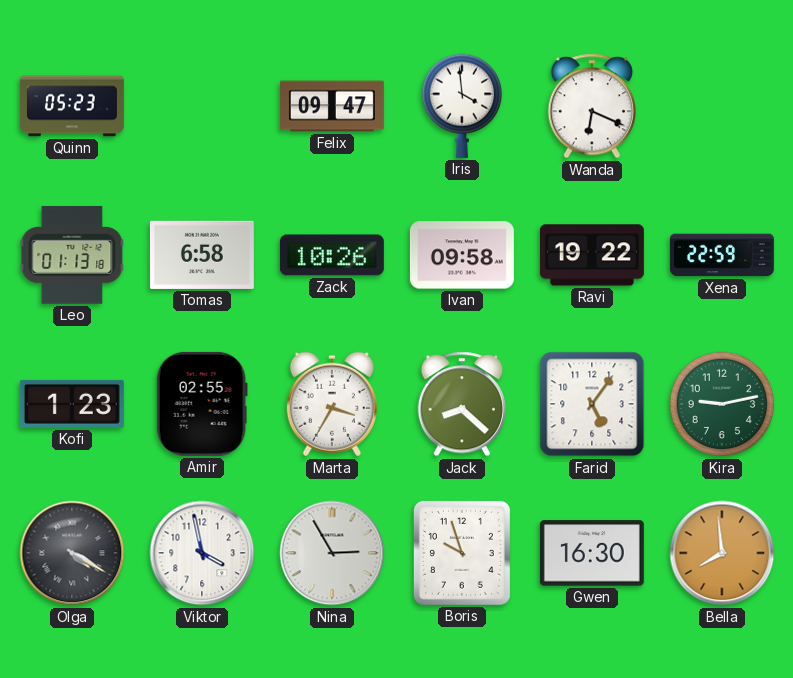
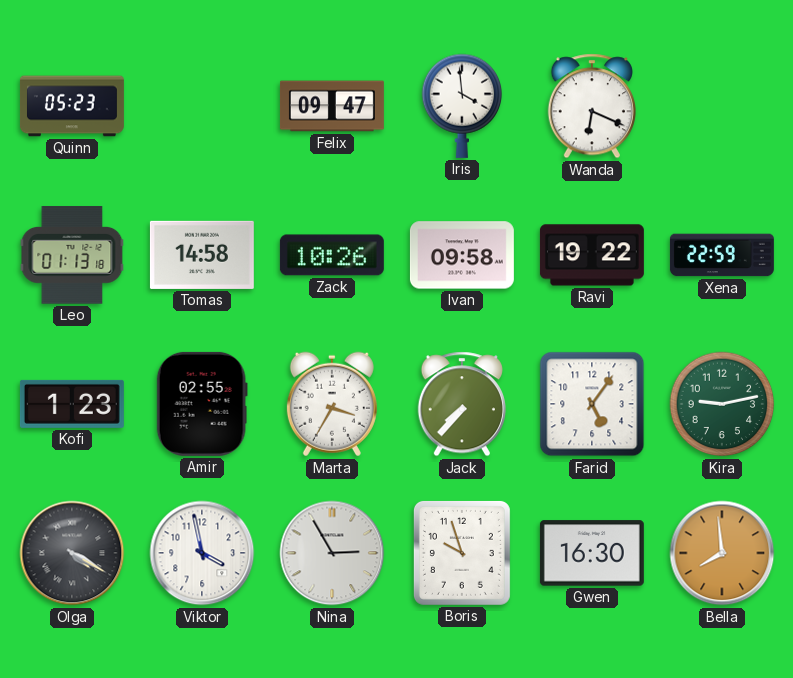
Tomas: 6:58 -> 14:58 (202, 255)
Jack: 8:22 -> 7:37 (462, 404)
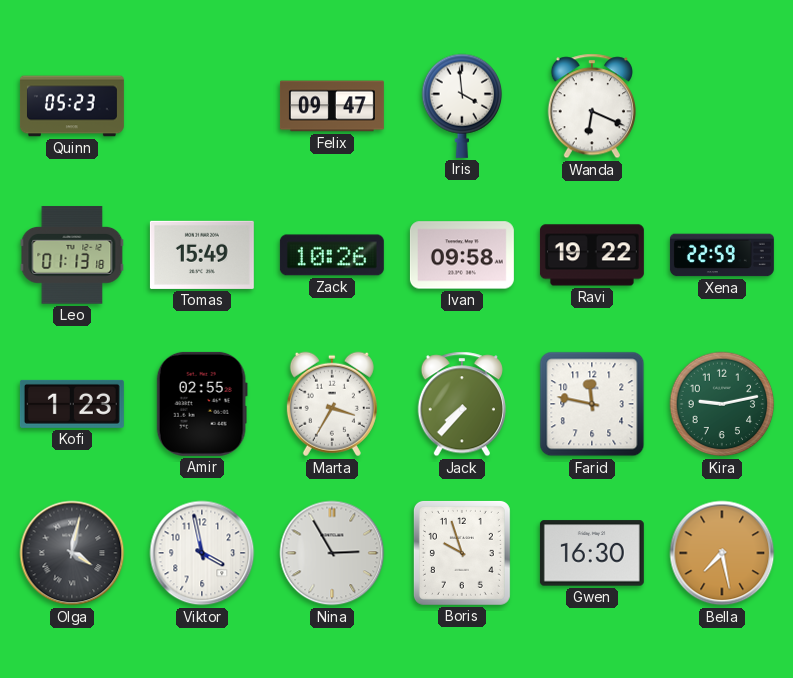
Tomas: 14:58 -> 15:49 (202, 255)
Farid: 5:06 -> 11:47 (592, 404)
Olga: 4:20 -> 4:02 (72, 553)
Bella: 7:59 -> 7:28 (722, 553)
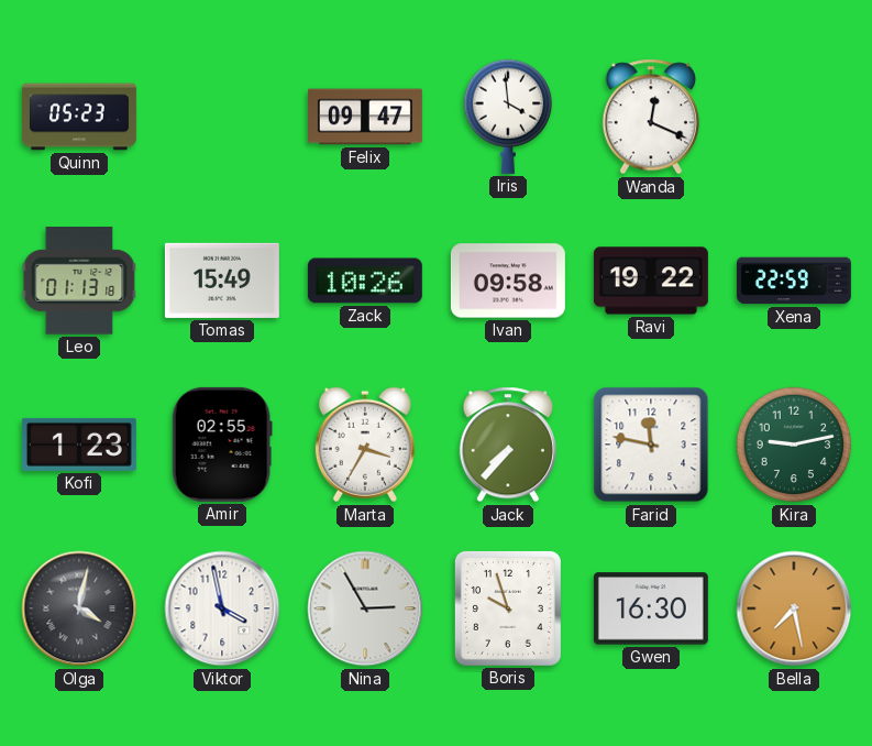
Wanda: 6:19 -> 12:19 (651, 117)
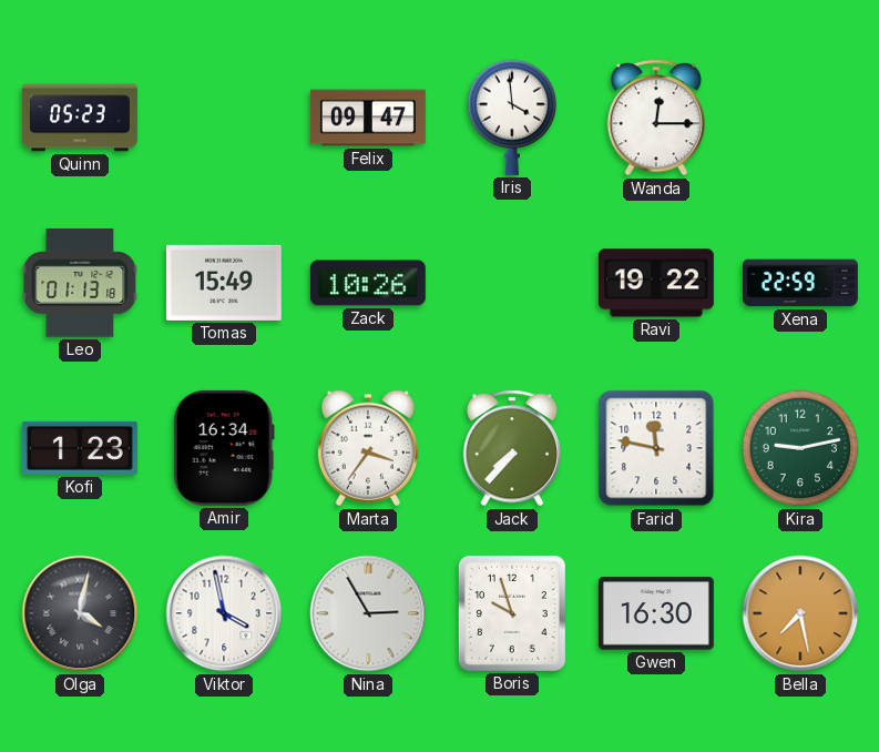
Wanda: 12:19 -> 12:15 (656, 118)
Ivan: 09:58 -> none (508, 281)
Amir: 02:55 -> 16:34 (224, 448)
Marta: 3:35 -> 3:36 (368, 448)
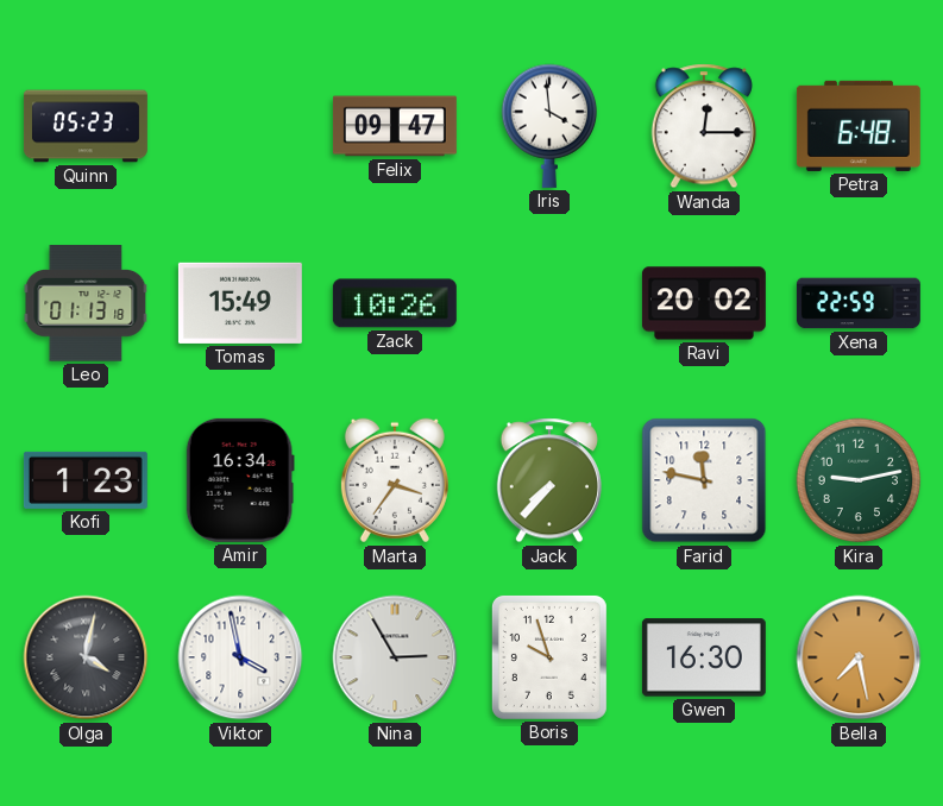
Petra: none -> 6:48 (859, 126)
Ravi: 19:22 -> 20:02 (704, 303)
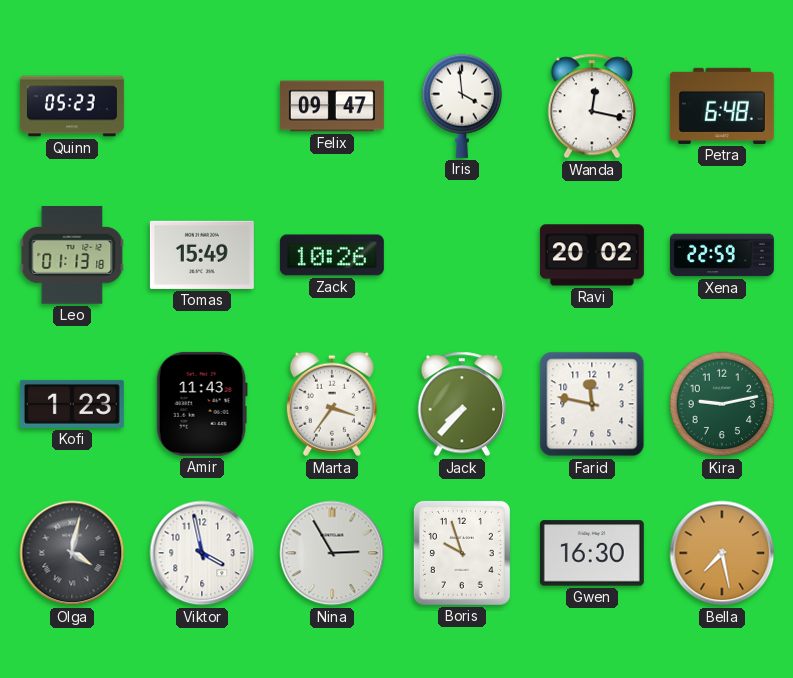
Wanda: 12:15 -> 12:17 (592, 106)
Amir: 16:34 -> 11:43 (202, 404)
